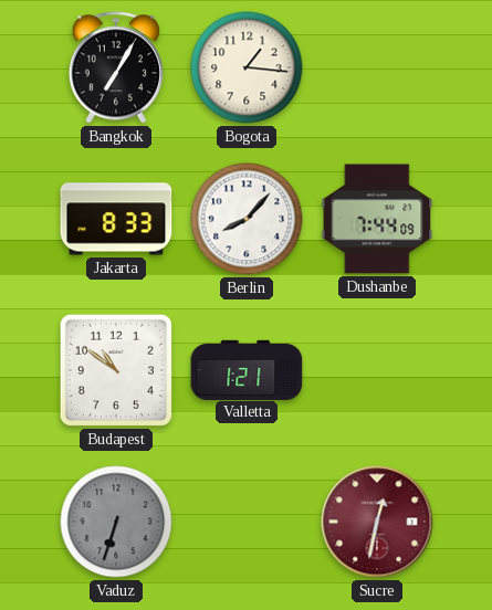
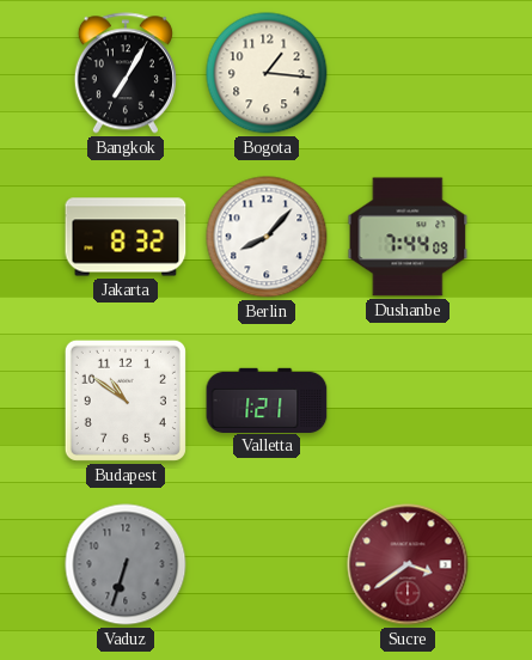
Jakarta: 8:33 -> 8:32 (126, 237)
Sucre: 12:32 -> 3:39 (408, 564)
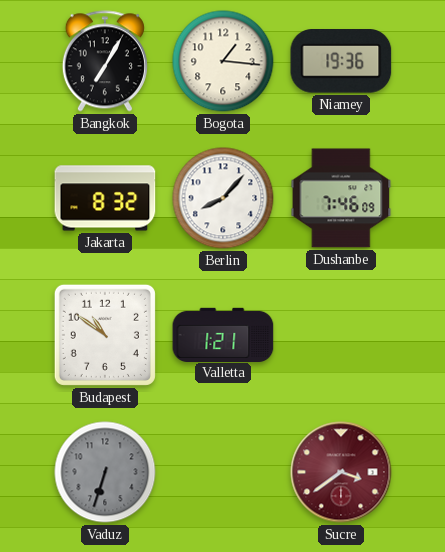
Niamey: none -> 19:36 (341, 62)
Dushanbe: 7:44 -> 7:46 (341, 198)
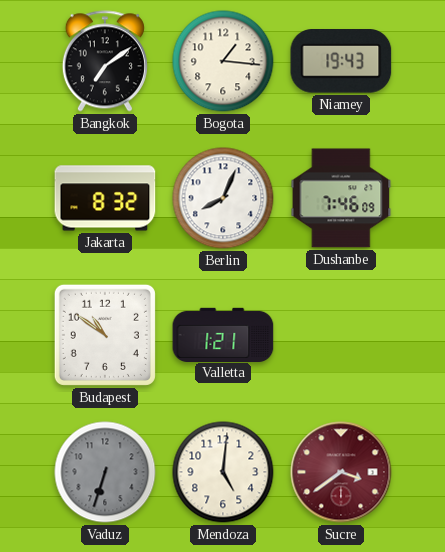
Bangkok: 7:05 -> 7:09 (105, 61)
Niamey: 19:36 -> 19:43 (341, 62)
Berlin: 8:07 -> 8:04 (223, 198)
Mendoza: none -> 5:01 (223, 472)
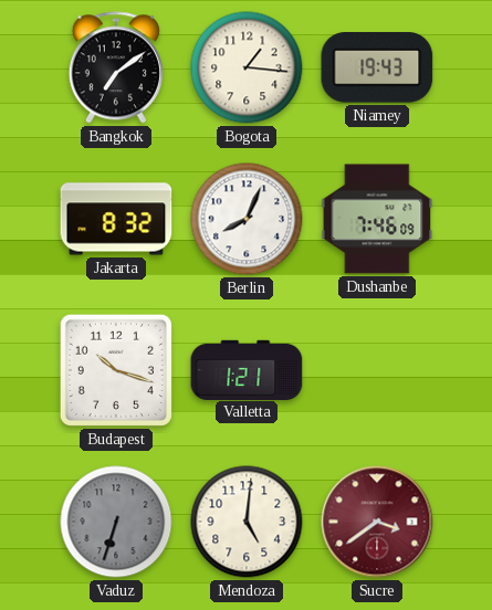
Budapest: 10:51 -> 10:18 (116, 370)
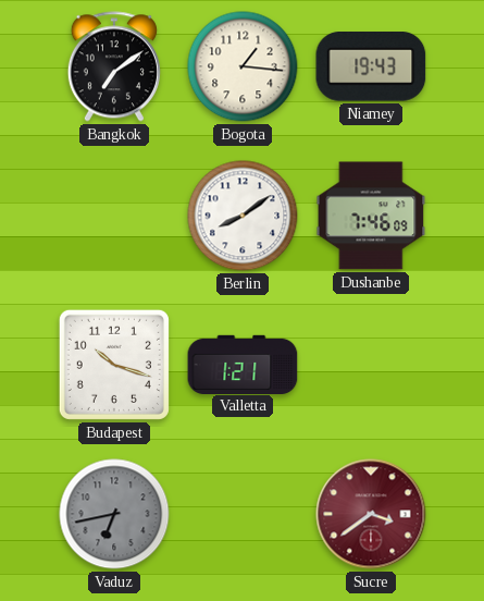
Jakarta: 8:32 -> none (116, 219)
Berlin: 8:04 -> 8:09 (243, 216)
Vaduz: 6:33 -> 6:43 (114, 514)
Mendoza: 5:01 -> none (247, 522)
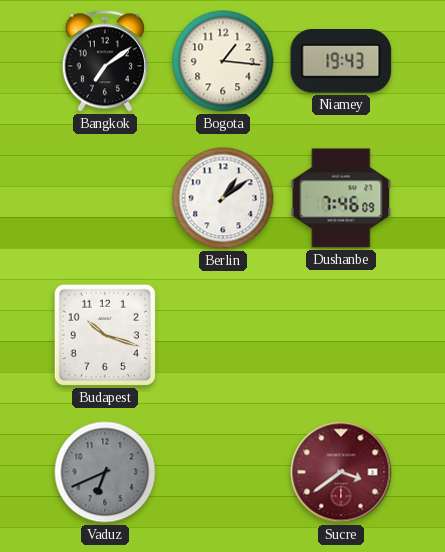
Berlin: 8:09 -> 1:09 (223, 198)
Valletta: 1:21 -> none (243, 364)
Vaduz: 6:43 -> 6:41 (105, 472)
